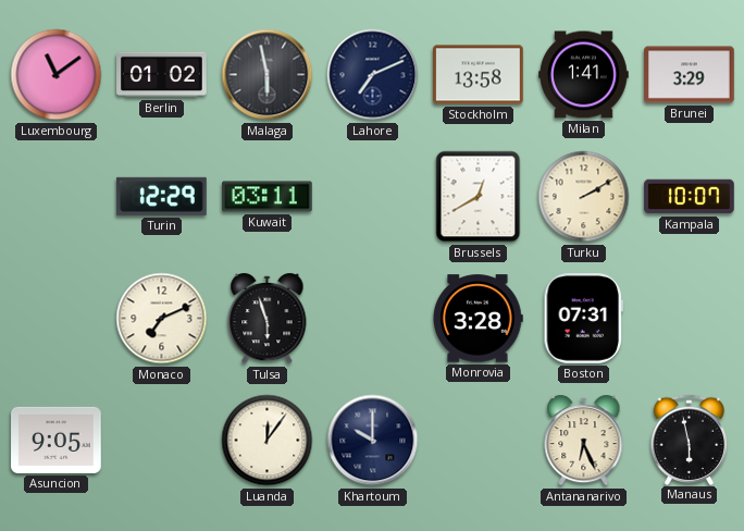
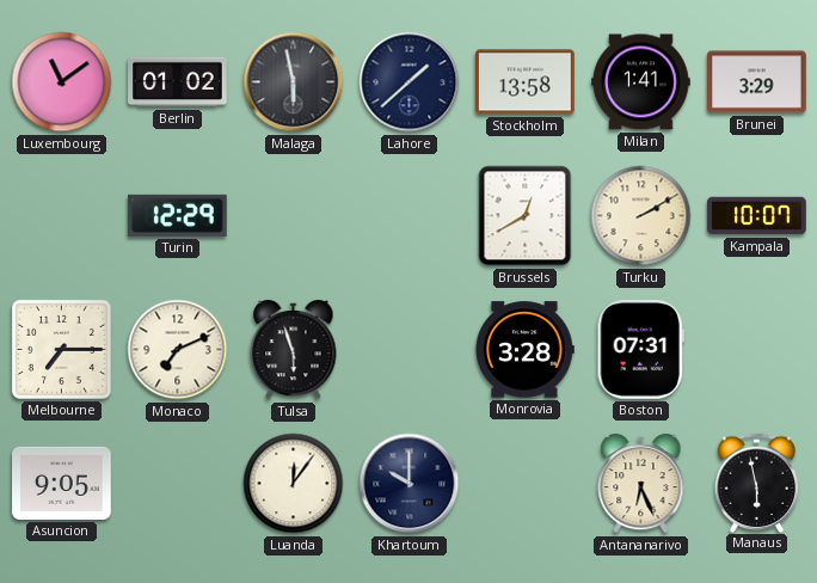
Lahore: 7:11 -> 1:38 (410, 82)
Kuwait: 03:11 -> none (268, 197)
Melbourne: none -> 7:15 (61, 349)
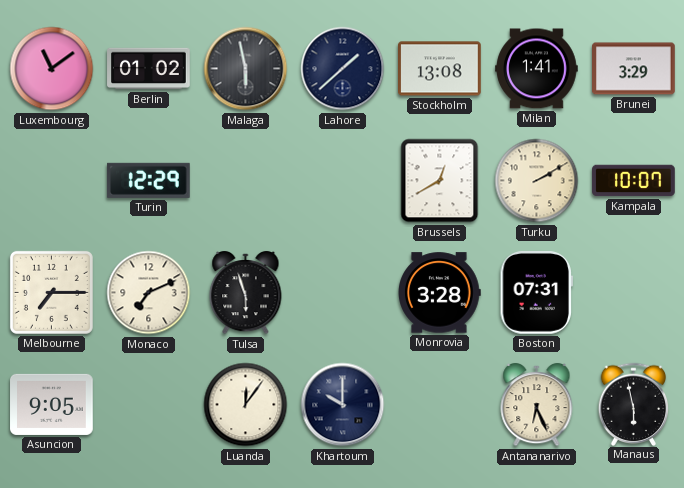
Stockholm: 13:58 -> 13:08 (440, 69)
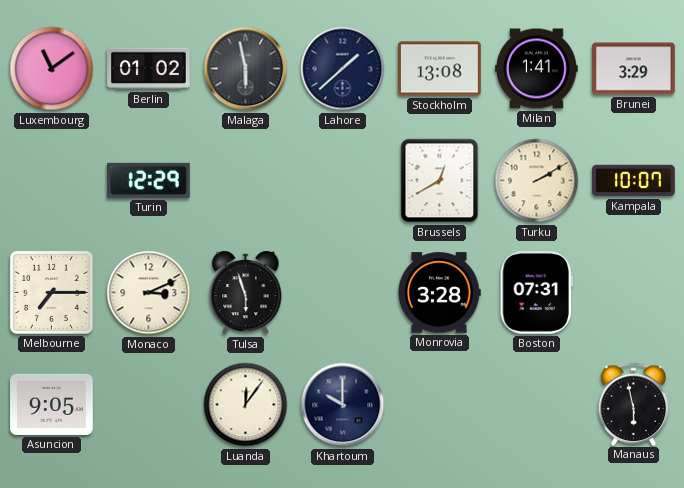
Monaco: 7:11 -> 3:11 (149, 293)
Antananarivo: 6:26 -> none (537, 405)
